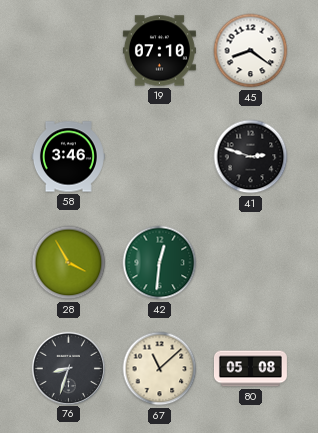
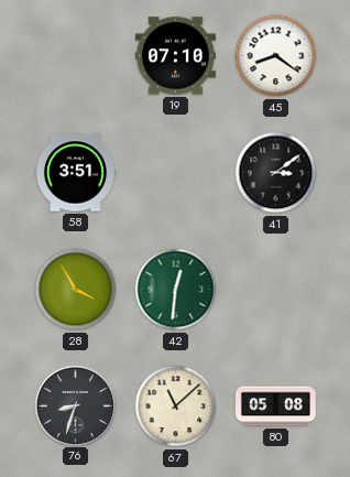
58: 3:46 -> 3:51 (75, 173)
41: 2:48 -> 3:09 (276, 173)
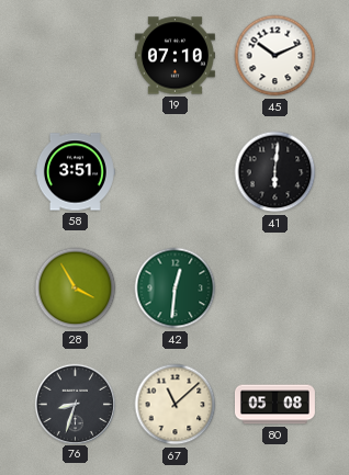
45: 8:21 -> 10:11 (275, 56)
41: 3:09 -> 6:01 (275, 172)
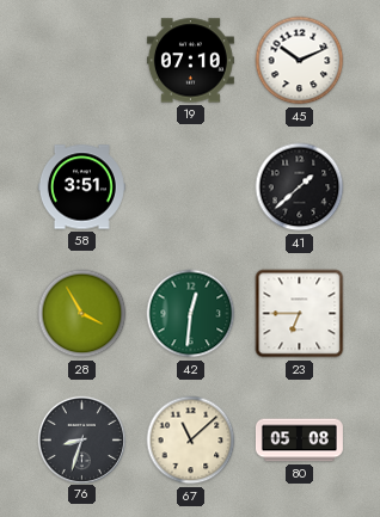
41: 6:01 -> 1:38 (300, 187)
23: none -> 6:45 (300, 314)
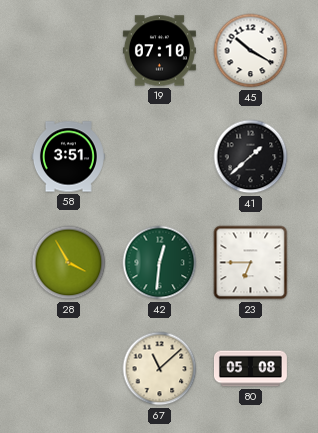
45: 10:11 -> 10:20 (251, 51)
76: 8:33 -> none (81, 439)
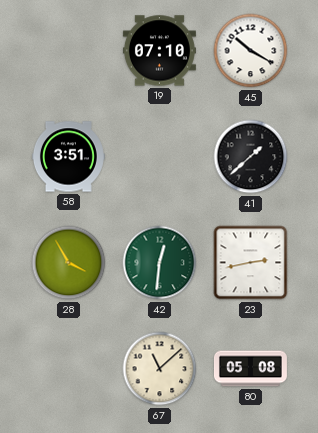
23: 6:45 -> 2:43 (251, 263)
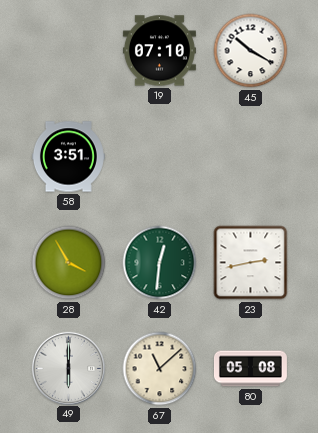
41: 1:38 -> none (251, 157)
49: none -> 6:00 (68, 368)
